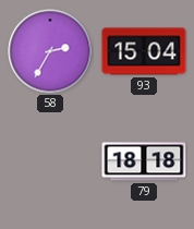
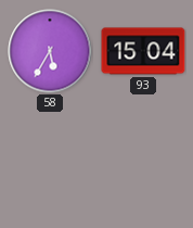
58: 2:35 -> 5:35 (50, 51)
79: 18:18 -> none (144, 161)
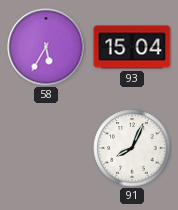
91: none -> 8:04 (132, 148)
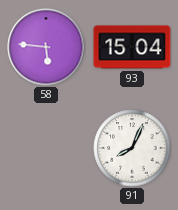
58: 5:35 -> 5:46 (46, 47)
